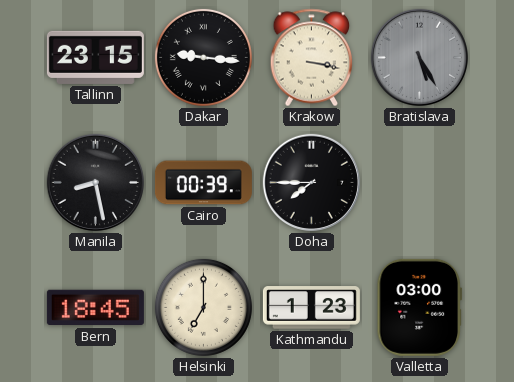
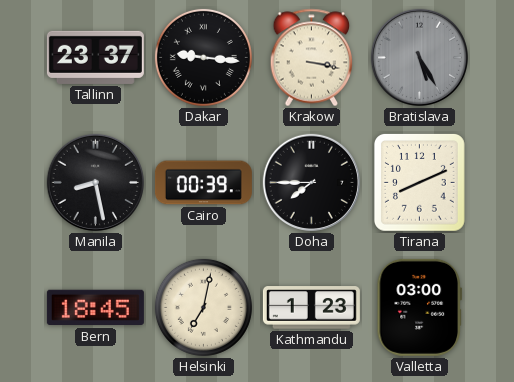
Tallinn: 23:15 -> 23:37 (95, 57)
Tirana: none -> 8:11 (419, 182)
Helsinki: 7:00 -> 7:02 (203, 307)
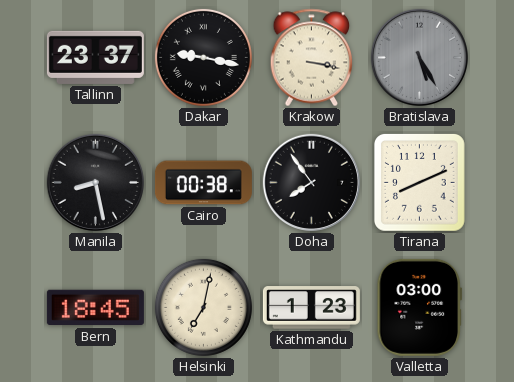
Dakar: 9:16 -> 9:17 (203, 57)
Cairo: 00:39 -> 00:38 (203, 183)
Doha: 7:45 -> 7:54 (311, 182)
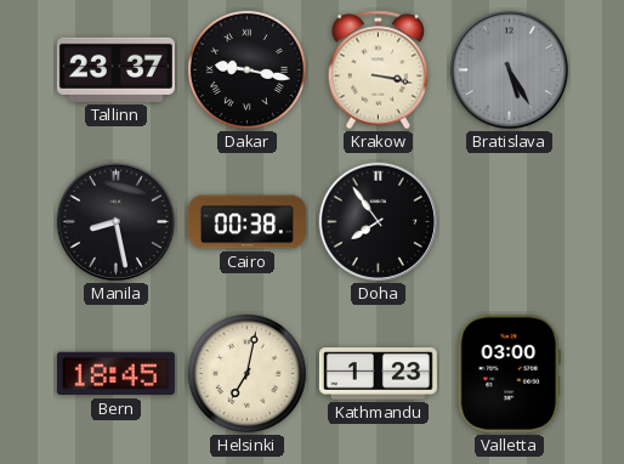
Tirana: 8:11 -> none (419, 182)
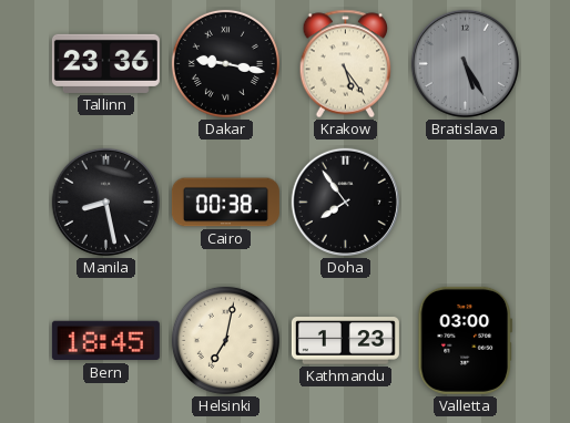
Tallinn: 23:37 -> 23:36 (105, 63)
Krakow: 3:17 -> 5:24 (346, 64)
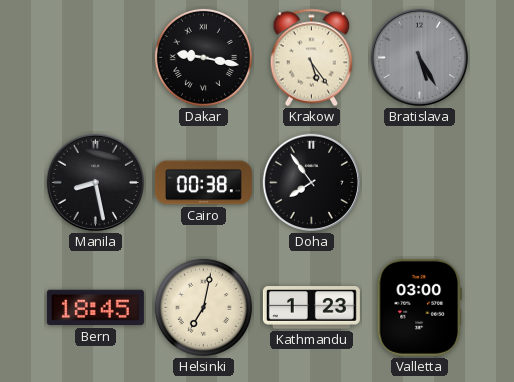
Tallinn: 23:36 -> none (105, 63)
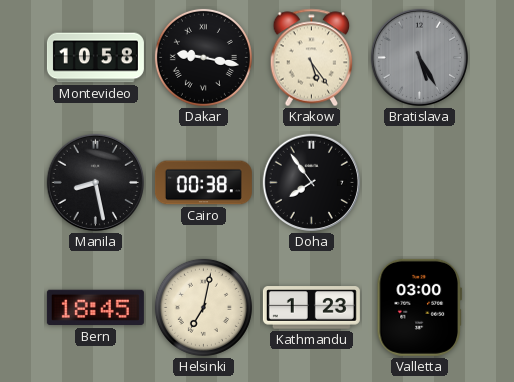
Montevideo: none -> 10:58 (95, 58)
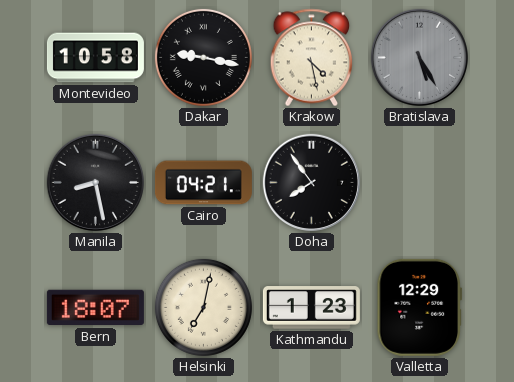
Krakow: 5:24 -> 4:28 (312, 58)
Cairo: 00:38 -> 04:21 (203, 183)
Bern: 18:45 -> 18:07 (95, 308)
Valletta: 03:00 -> 12:29 (419, 307)
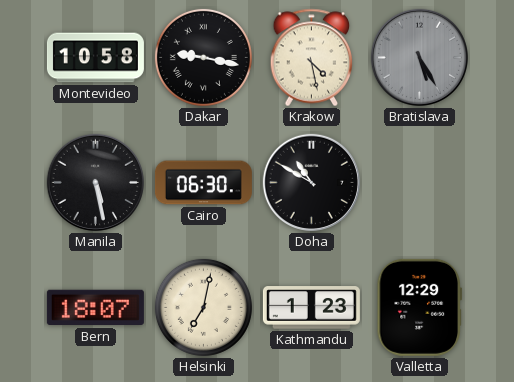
Manila: 8:28 -> 5:28 (95, 182)
Cairo: 04:21 -> 06:30 (203, 183)
Doha: 7:54 -> 10:50 (311, 182)
